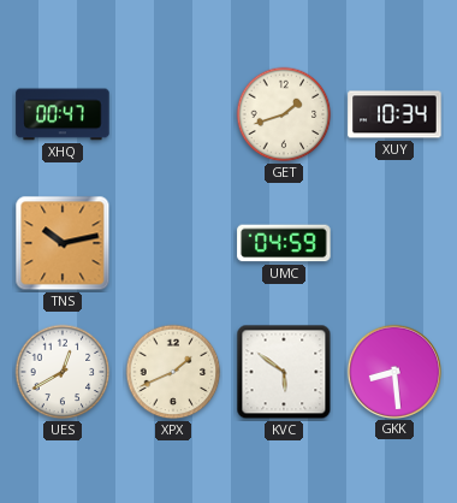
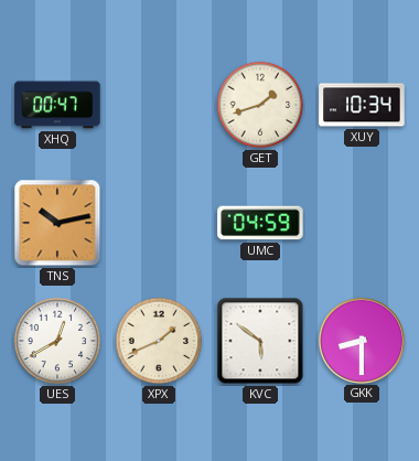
GKK: 8:29 -> 8:30 (361, 340)
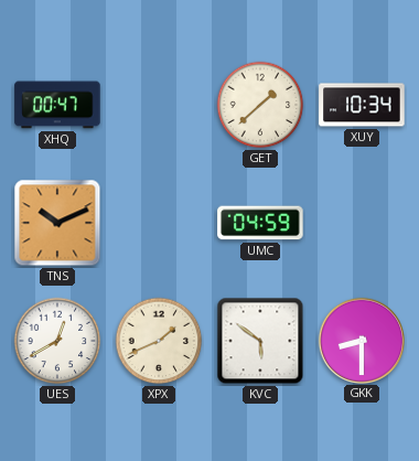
GET: 1:42 -> 1:38 (260, 105)
TNS: 10:13 -> 10:11 (57, 223)
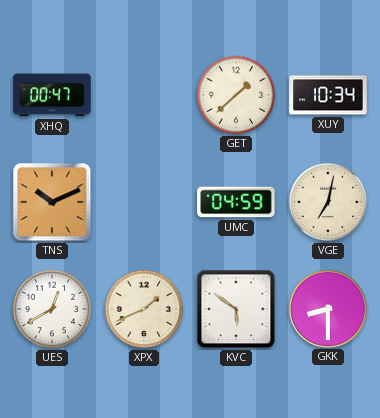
VGE: none -> 7:02 (328, 202)
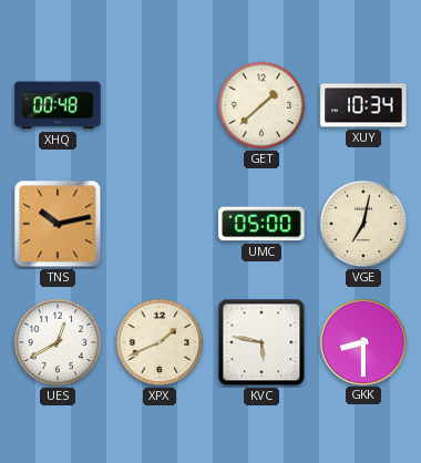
XHQ: 00:47 -> 00:48 (58, 105)
TNS: 10:11 -> 10:13 (58, 224)
UMC: 04:59 -> 05:00 (261, 224)
KVC: 5:51 -> 5:47 (261, 342)
